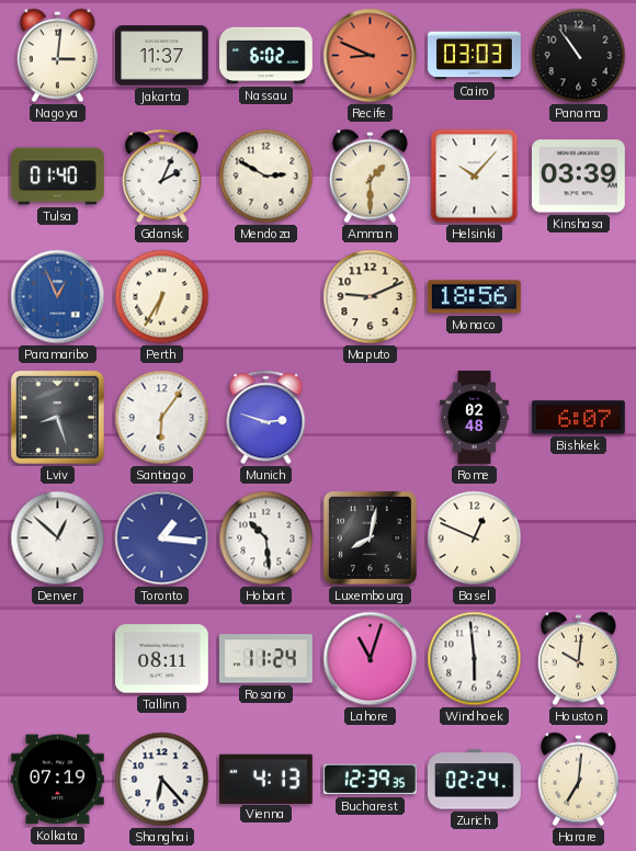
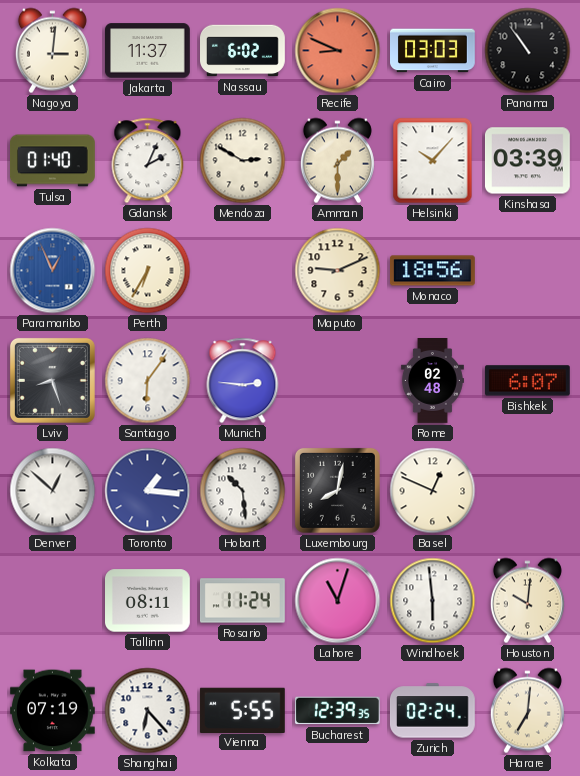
Munich: 2:48 -> 2:46 (243, 381)
Vienna: 4:13 -> 5:55 (242, 710)
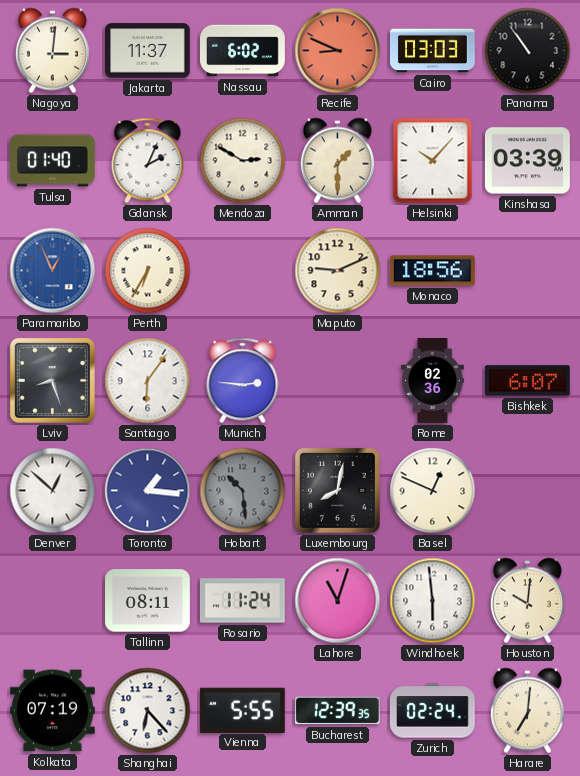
Rome: 02:48 -> 02:36 (432, 381)
Hobart dial: white -> grey (243, 491)
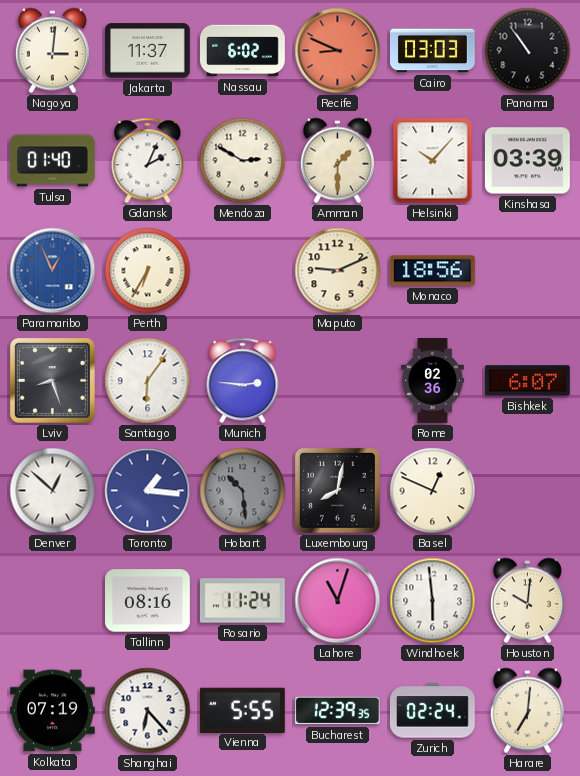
Tallinn: 08:11 -> 08:16 (148, 601)
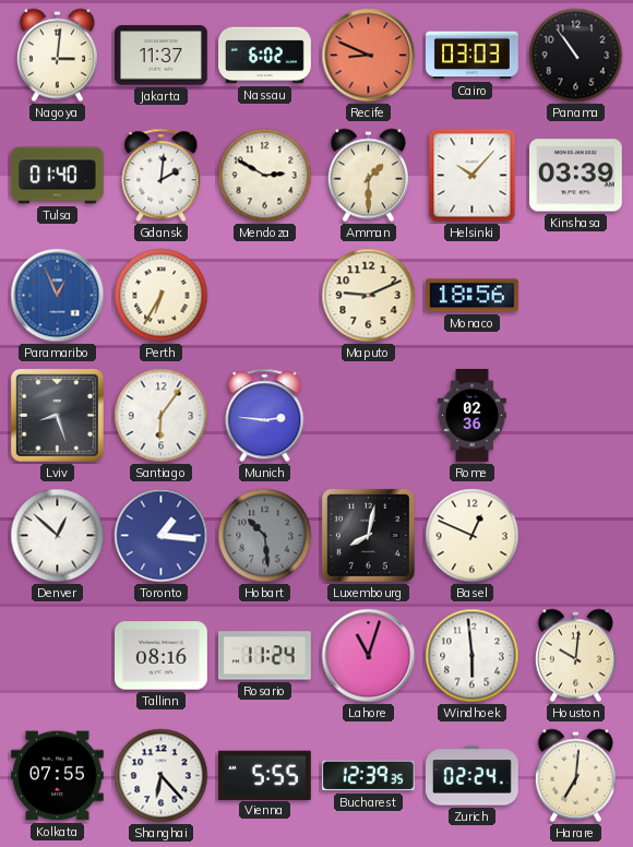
Gdansk: 2:04 -> 2:01 (162, 176)
Bishkek: 6:07 -> none (527, 381)
Kolkata: 07:19 -> 07:55 (58, 776)
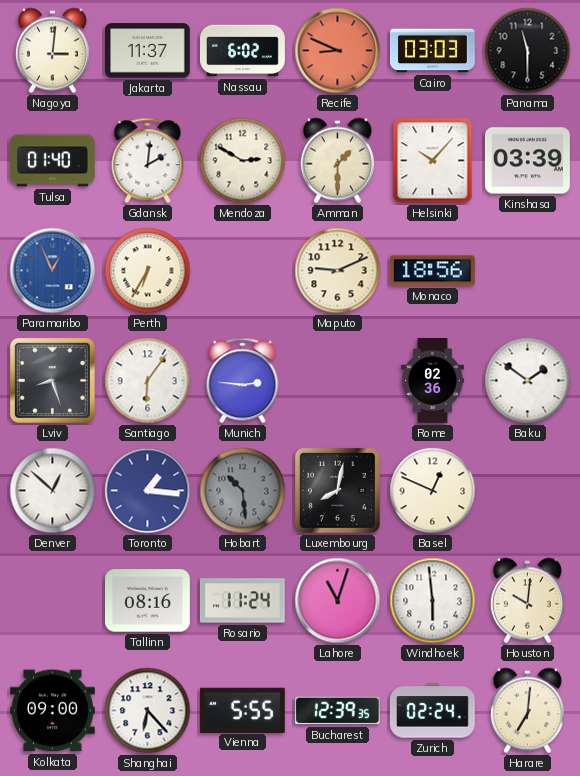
Panama: 10:54 -> 11:30 (528, 51)
Baku: none -> 1:51 (528, 381)
Kolkata: 07:55 -> 09:00 (53, 711)
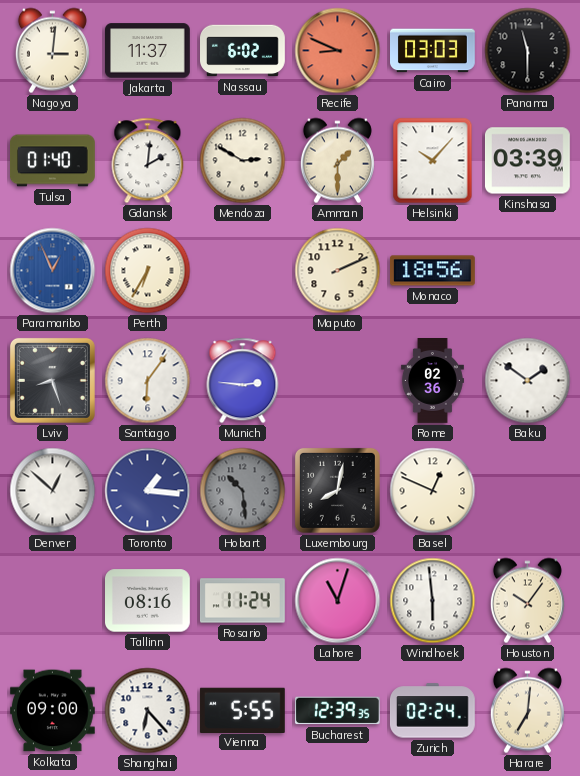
Maputo: 9:11 -> 2:11 (338, 271)
Houston: 10:01 -> 10:06 (527, 601)
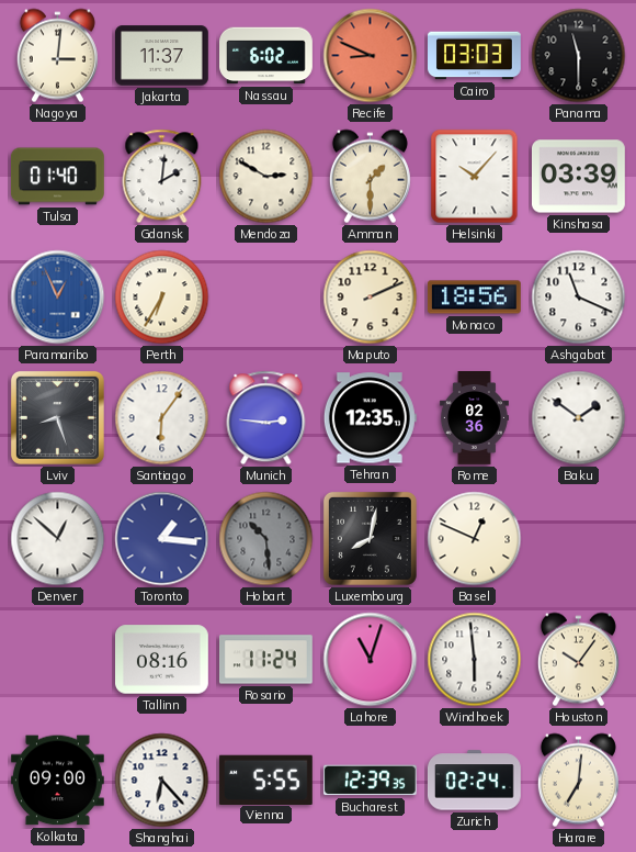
Ashgabat: none -> 11:19 (579, 298)
Tehran: none -> 12:35 (370, 418)
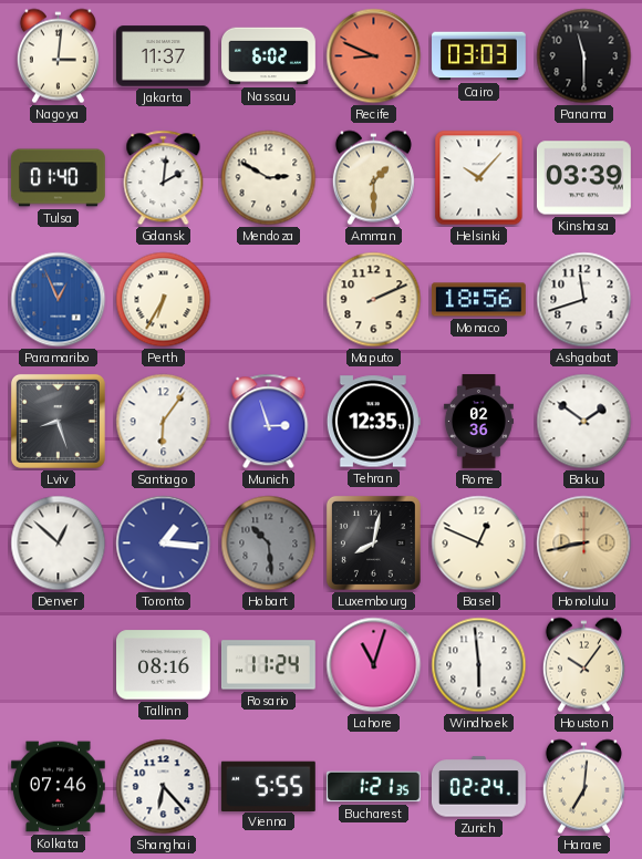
Ashgabat: 11:19 -> 11:42 (584, 300)
Munich: 2:46 -> 2:57 (269, 422)
Honolulu: none -> 8:43 (584, 544)
Kolkata: 09:00 -> 07:46 (59, 787)
Bucharest: 12:39 -> 1:21 (373, 787)
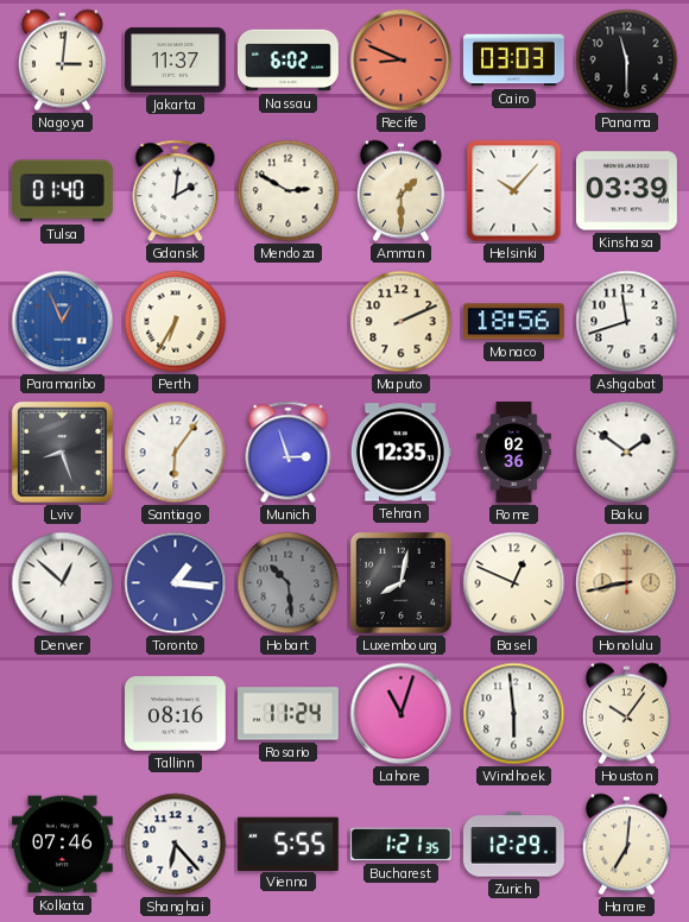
Zurich: 02:24 -> 12:29 (513, 845)
